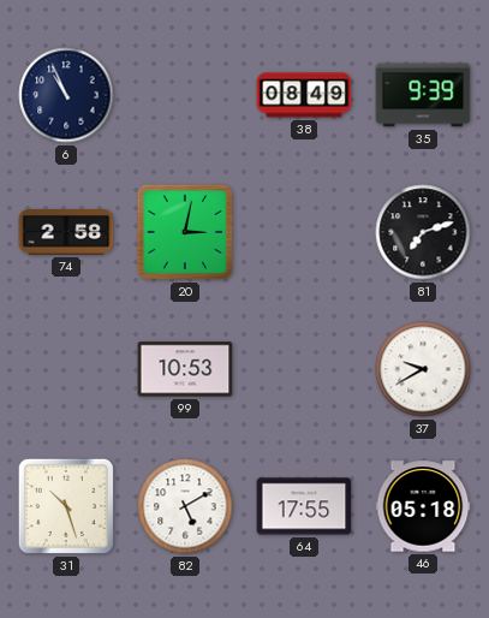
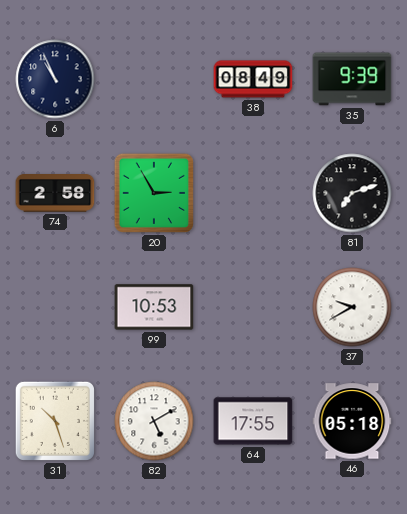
20: 3:02 -> 2:55 (154, 193)
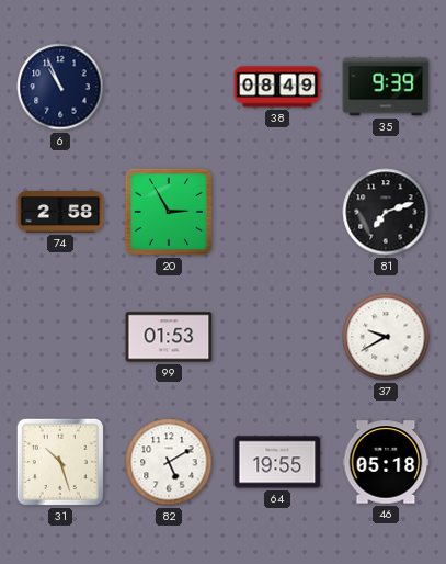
99: 10:53 -> 01:53 (169, 337)
64: 17:55 -> 19:55 (277, 462)
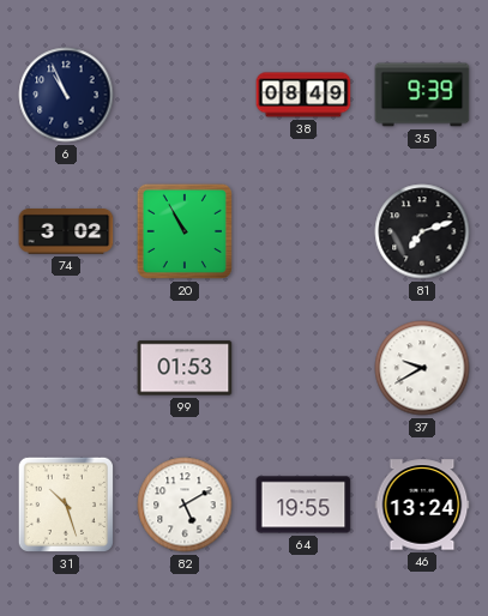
74: 2:58 -> 3:02 (66, 232)
20: 2:55 -> 10:55 (185, 231)
46: 05:18 -> 13:24 (422, 505)
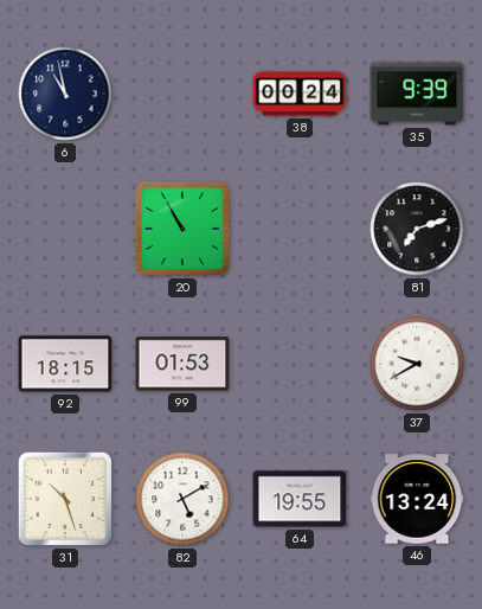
6: 10:56 -> 10:58 (65, 94)
38: 08:49 -> 00:24 (300, 94)
74: 3:02 -> none (66, 232)
92: none -> 18:15 (65, 364)
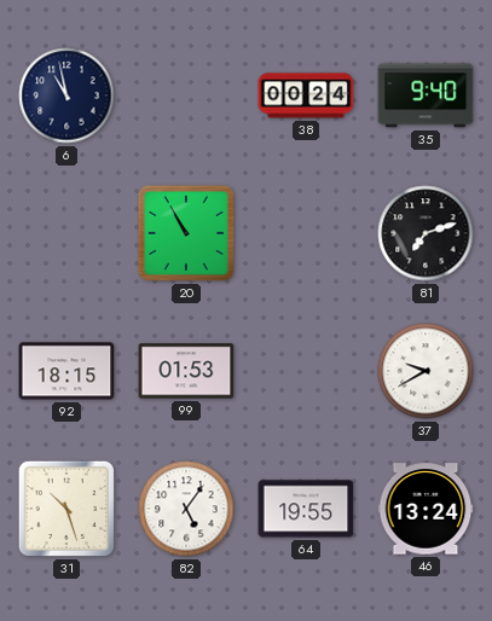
35: 9:39 -> 9:40 (426, 95)
82: 5:10 -> 5:06 (186, 509)
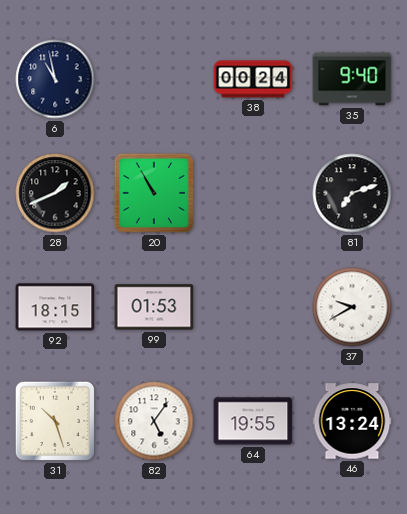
28: none -> 1:41 (55, 193)
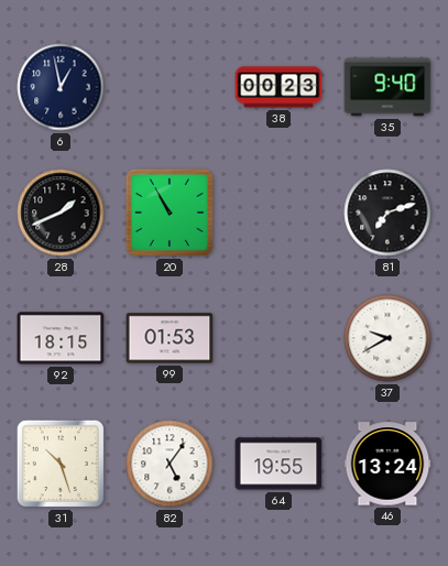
6: 10:58 -> 12:58 (61, 87)
38: 00:24 -> 00:23 (278, 87)
